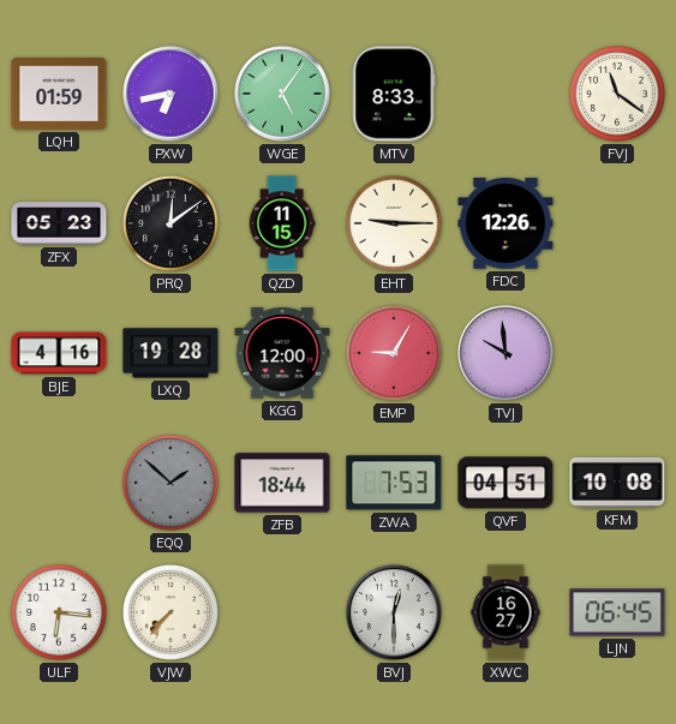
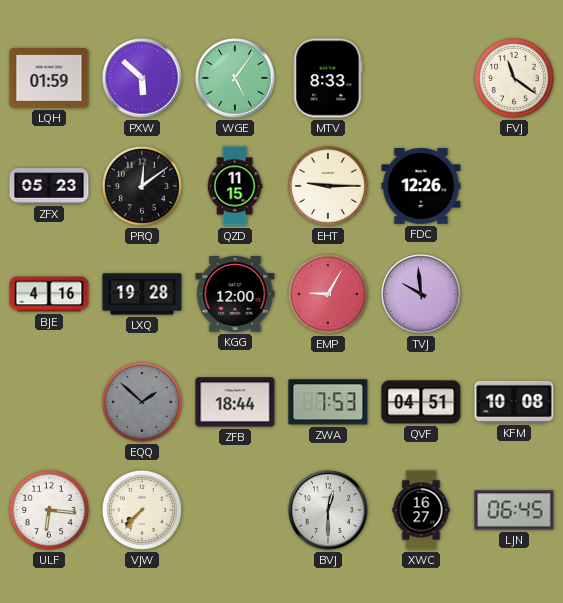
PXW: 6:43 -> 5:52 (142, 78)
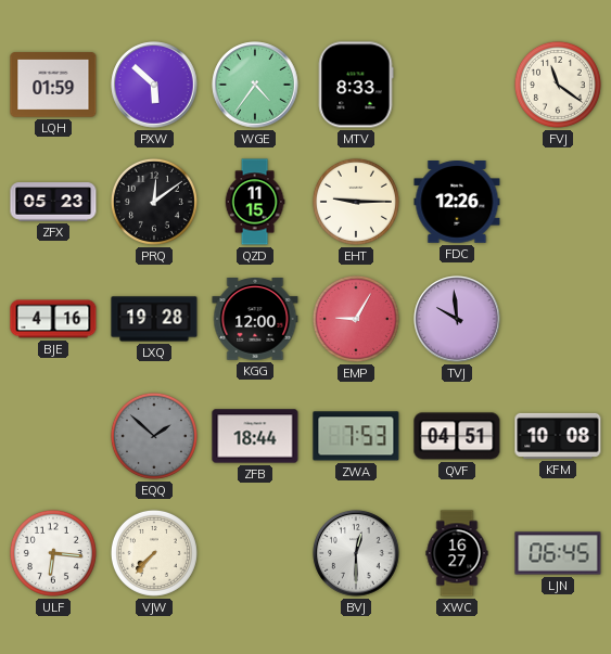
WGE: 5:06 -> 4:36 (255, 85)
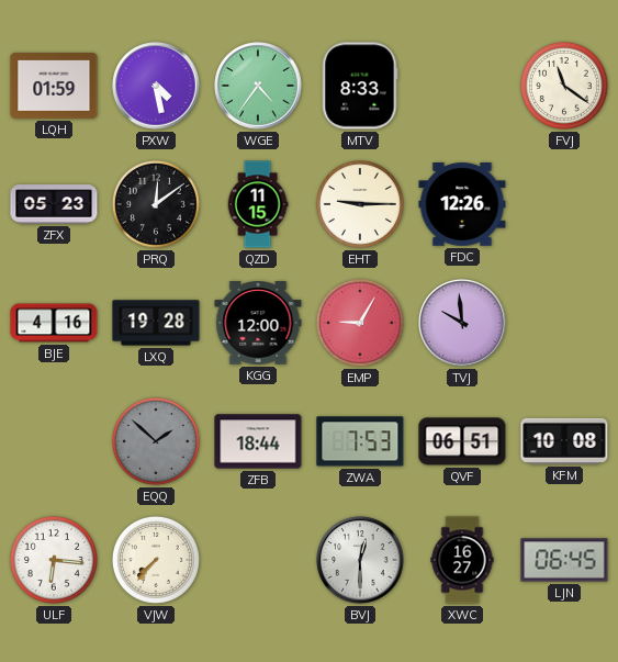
PXW: 5:52 -> 4:28 (156, 86)
QVF: 04:51 -> 06:51 (462, 441)
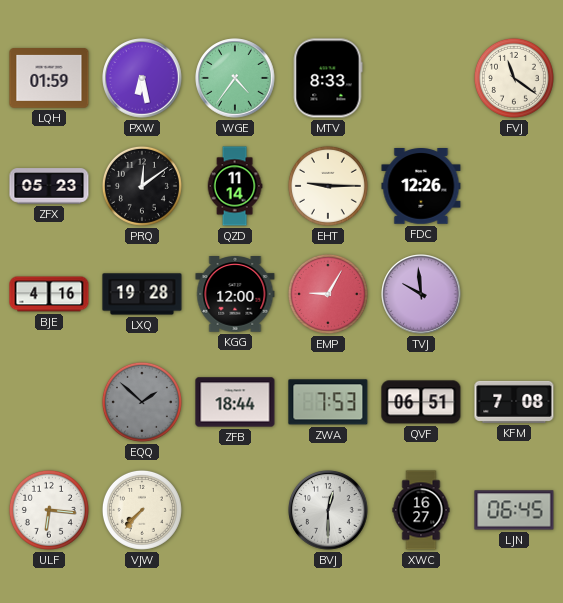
PXW: 4:28 -> 6:28 (142, 78)
QZD: 11:15 -> 11:14 (235, 186)
KFM: 10:08 -> 7:08 (514, 402)
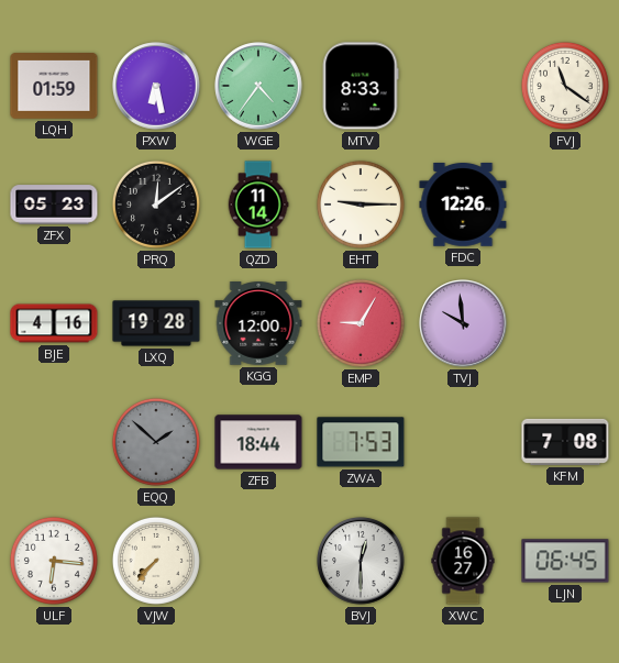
QVF: 06:51 -> none (421, 402)
